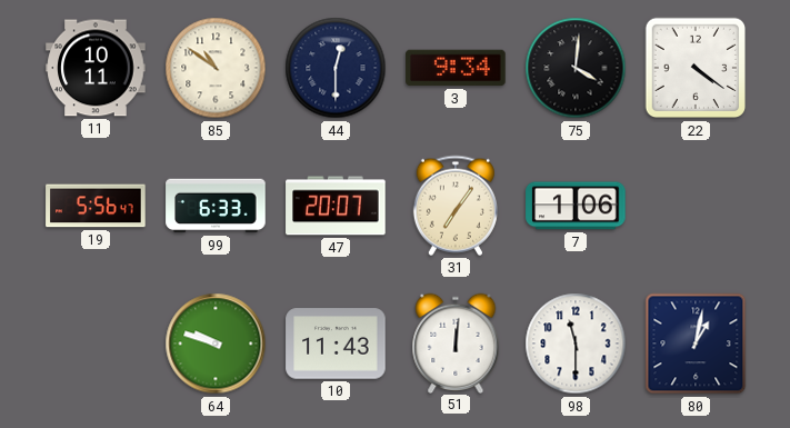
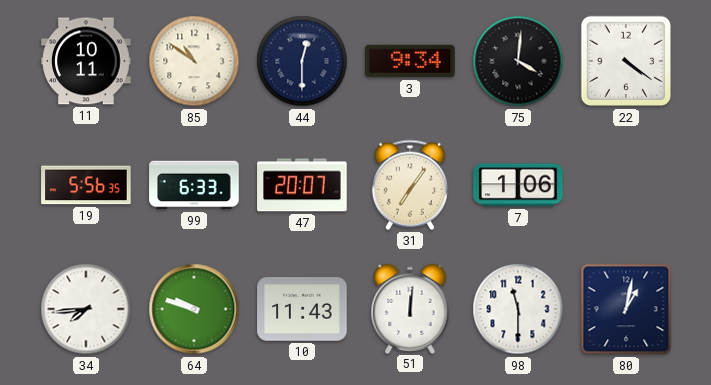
19: 5:56:47 -> 5:56:35 (86, 185)
34: none -> 7:44 (86, 309)
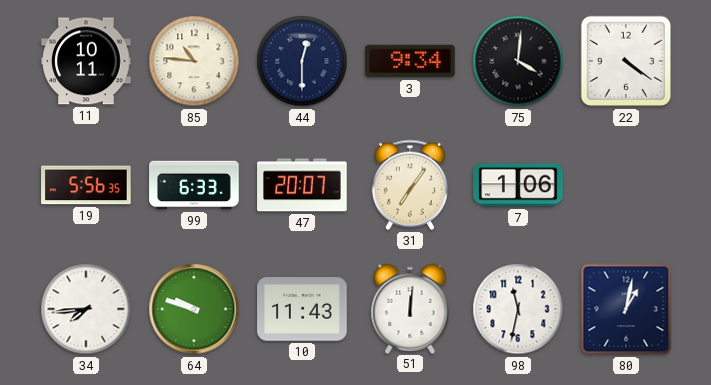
85: 10:51 -> 10:46 (194, 61)
98: 11:30 -> 11:32 (518, 309)
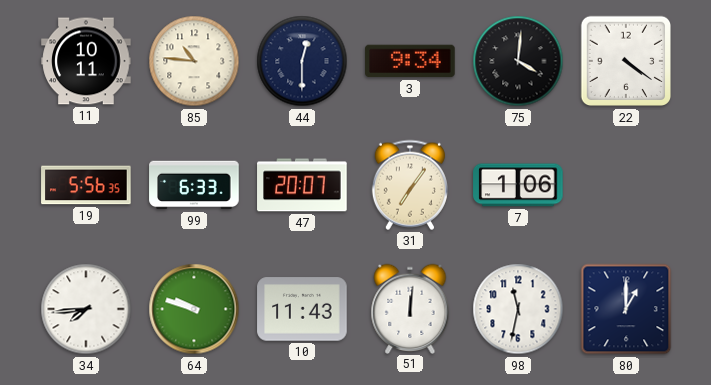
80: 1:02 -> 1:00 (626, 309)
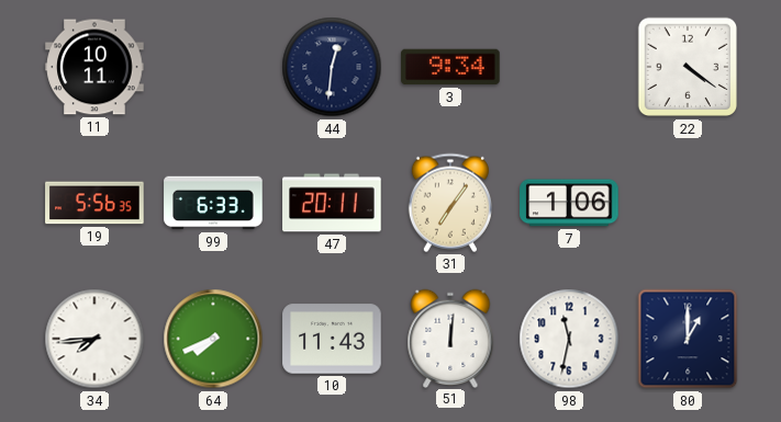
85: 10:46 -> none (194, 61)
44: 12:30 -> 12:31 (332, 67)
75: 4:01 -> none (518, 61)
47: 20:07 -> 20:11 (332, 203)
64: 9:48 -> 7:41 (213, 339)
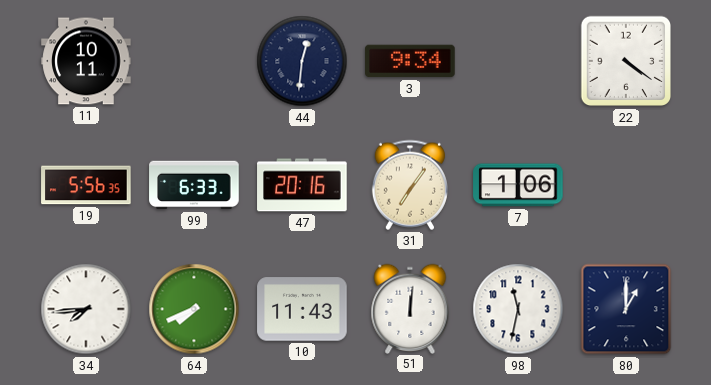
47: 20:11 -> 20:16 (302, 185)
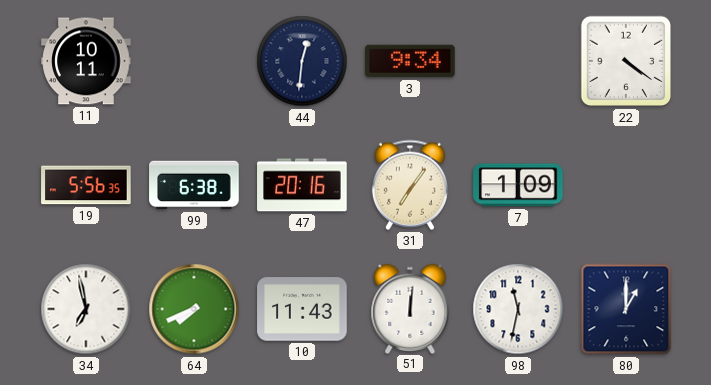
99: 6:33 -> 6:38 (194, 185)
7: 1:06 -> 1:09 (518, 185)
34: 7:44 -> 6:58 (86, 309)
